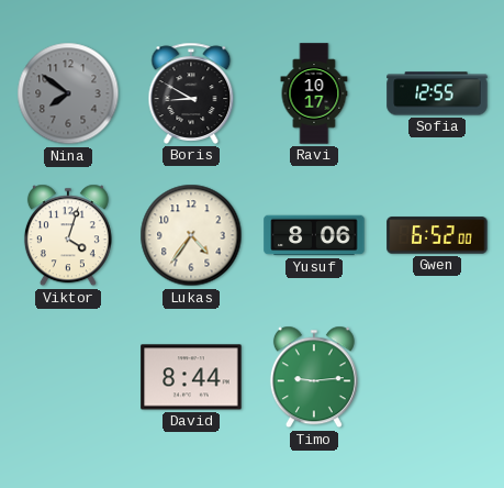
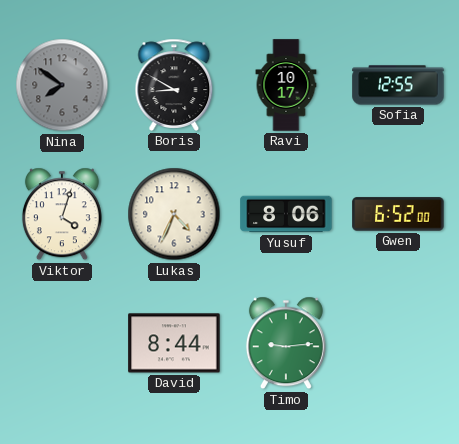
Lukas: 4:36 -> 4:34 (174, 214)
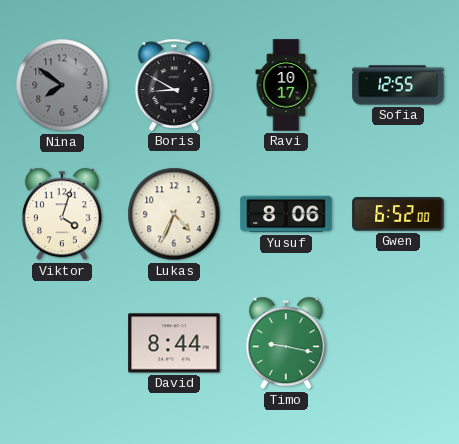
Timo: 9:14 -> 9:17 (286, 343)
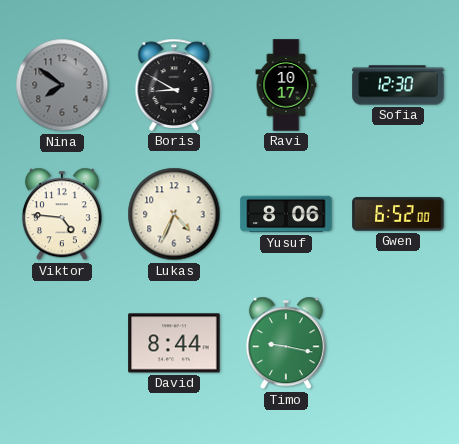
Sofia: 12:55 -> 12:30 (398, 85)
Viktor: 4:03 -> 4:46 (62, 214)
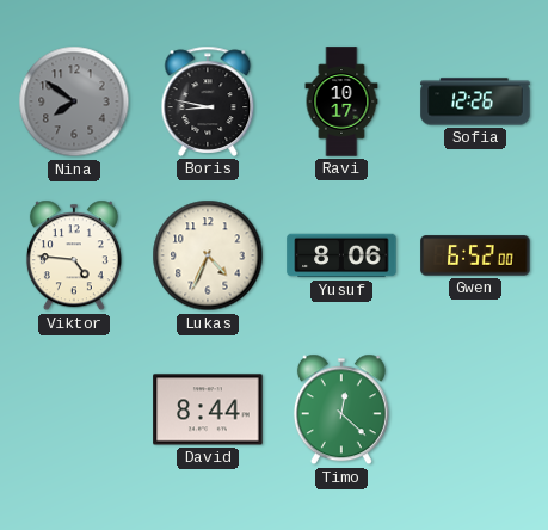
Boris: 8:50 -> 8:47 (208, 101)
Sofia: 12:30 -> 12:26 (475, 101)
Timo: 9:17 -> 12:22 (341, 409)
